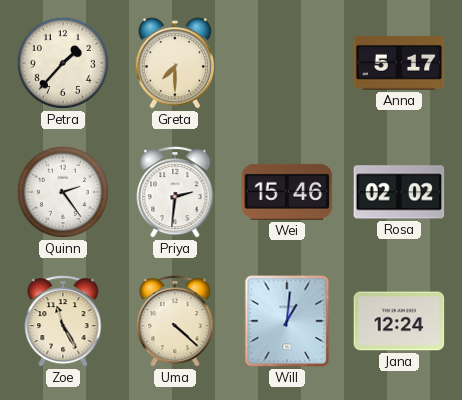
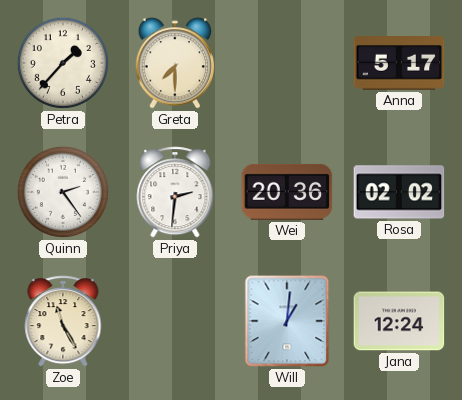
Wei: 15:46 -> 20:36 (287, 192)
Uma: 4:22 -> none (175, 321)
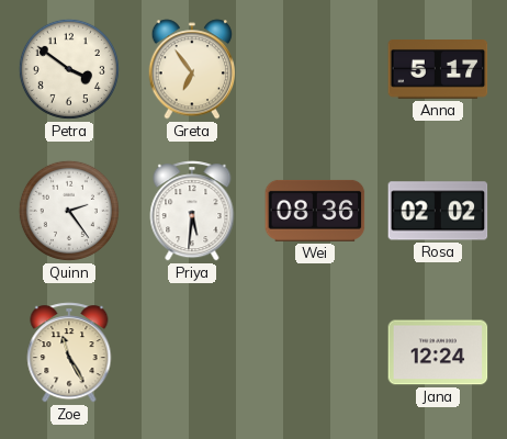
Petra: 1:37 -> 3:51 (69, 69)
Greta: 7:30 -> 6:54 (192, 69)
Priya: 2:31 -> 5:31 (192, 211)
Wei: 20:36 -> 08:36 (315, 211)
Will: 1:01 -> none (287, 321)
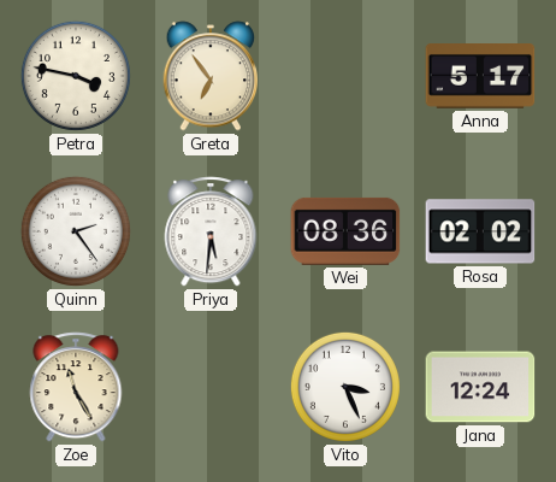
Petra: 3:51 -> 3:47 (76, 76)
Vito: none -> 3:26 (345, 387)
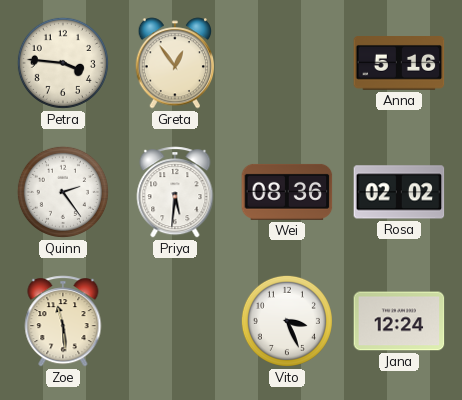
Petra: 3:47 -> 3:46 (63, 63)
Greta: 6:54 -> 12:54 (175, 63)
Anna: 5:17 -> 5:16 (399, 64)
Zoe: 11:25 -> 11:29 (63, 321)
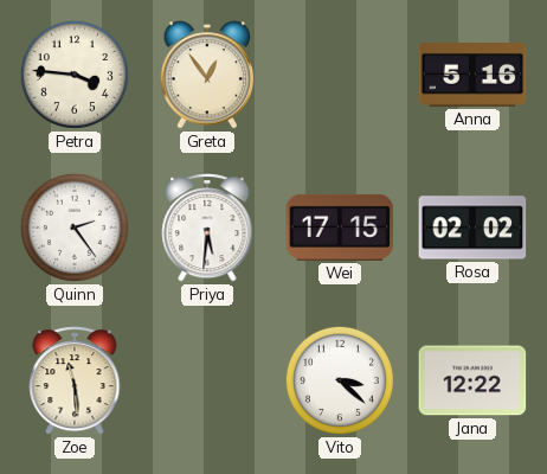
Wei: 08:36 -> 17:15 (340, 228)
Vito: 3:26 -> 3:22 (340, 380)
Jana: 12:24 -> 12:22 (472, 380)
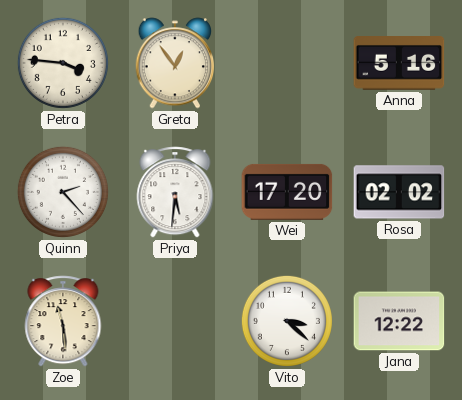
Quinn: 2:24 -> 2:23 (63, 192)
Wei: 17:15 -> 17:20 (287, 192)
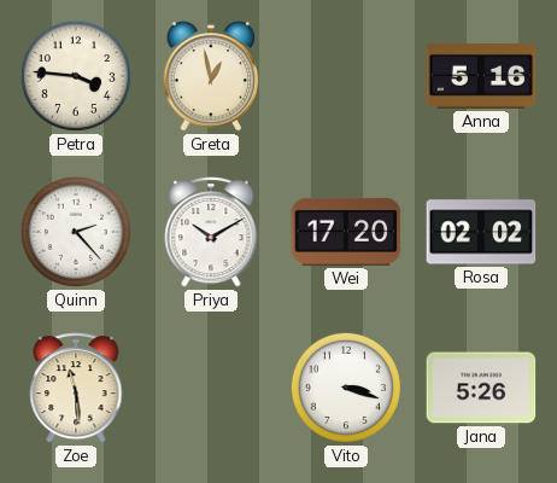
Greta: 12:54 -> 12:58 (211, 76)
Priya: 5:31 -> 10:10 (211, 232)
Vito: 3:22 -> 3:18 (346, 388)
Jana: 12:22 -> 5:26 (481, 388)
